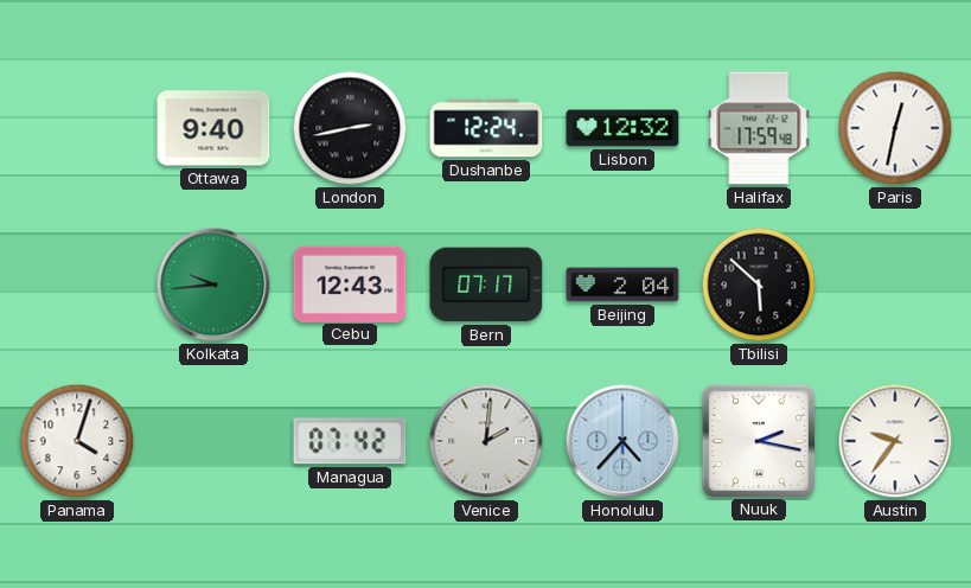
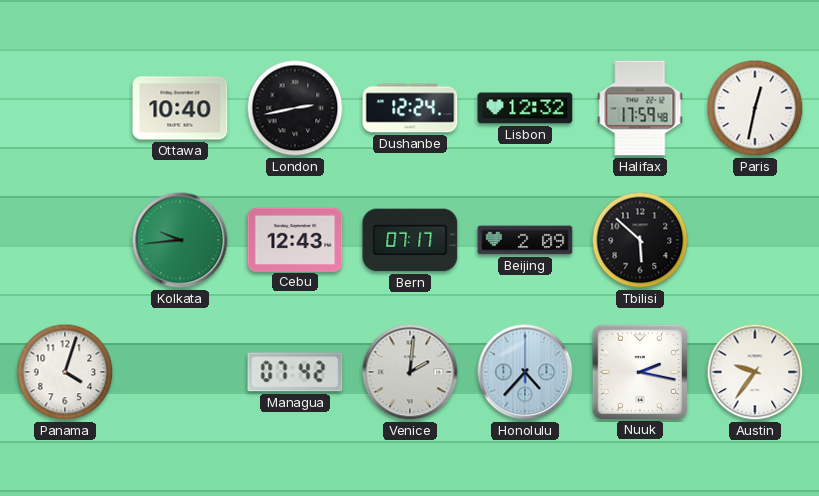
Ottawa: 9:40 -> 10:40 (180, 108)
Beijing: 2:04 -> 2:09 (525, 240)
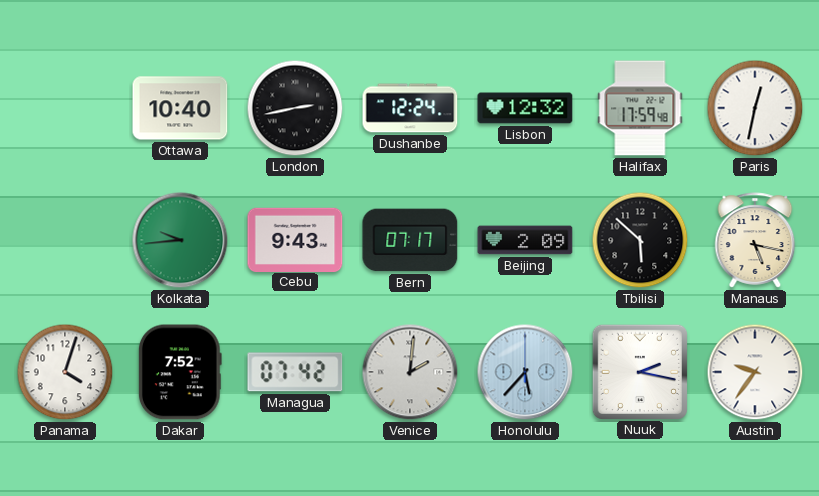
Cebu: 12:43 -> 9:43 (295, 239)
Manaus: none -> 5:17 (755, 240)
Dakar: none -> 7:52 (180, 372)
Honolulu: 4:37 -> 5:37 (525, 372)
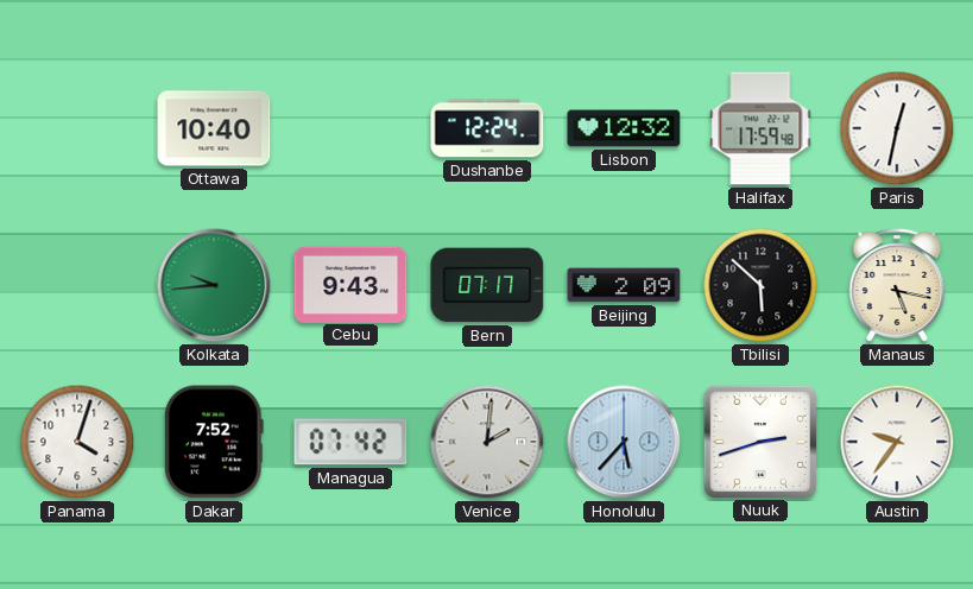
London: 2:43 -> none (295, 108)
Nuuk: 2:17 -> 2:42 (759, 441)
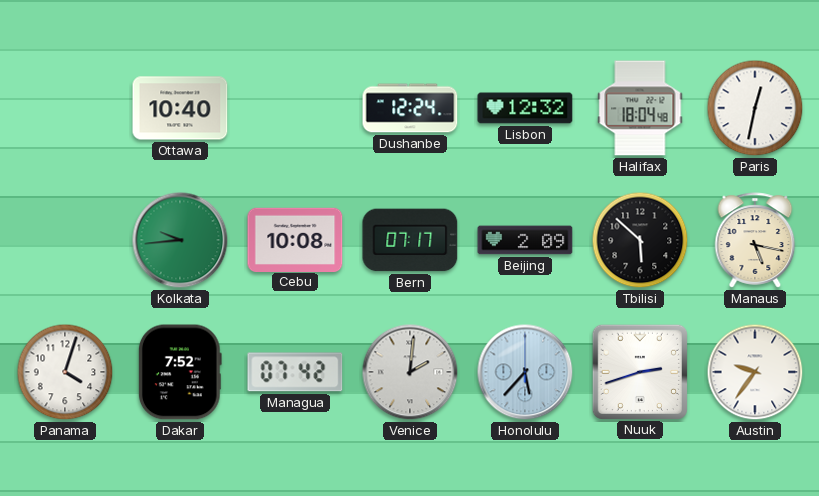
Halifax: 17:59 -> 18:04 (640, 108)
Cebu: 9:43 -> 10:08 (295, 239)
